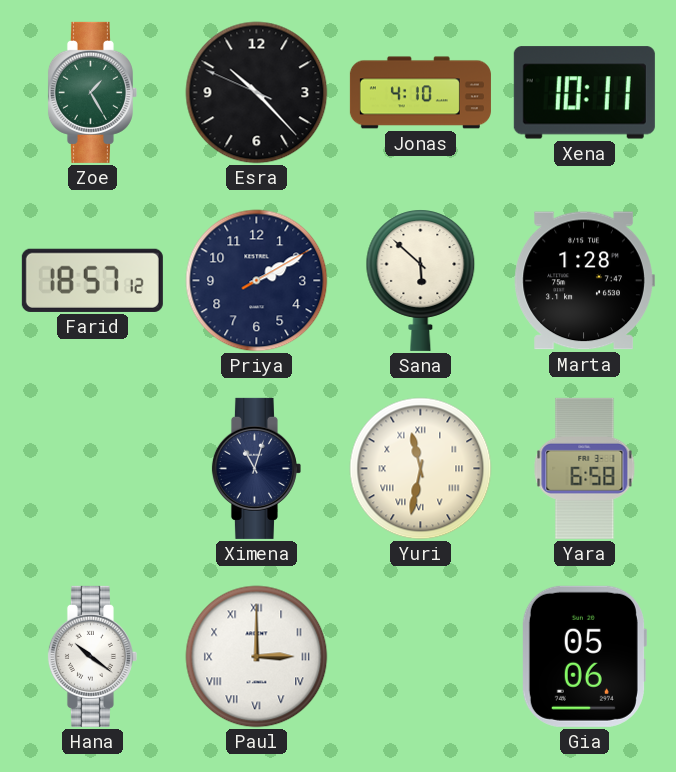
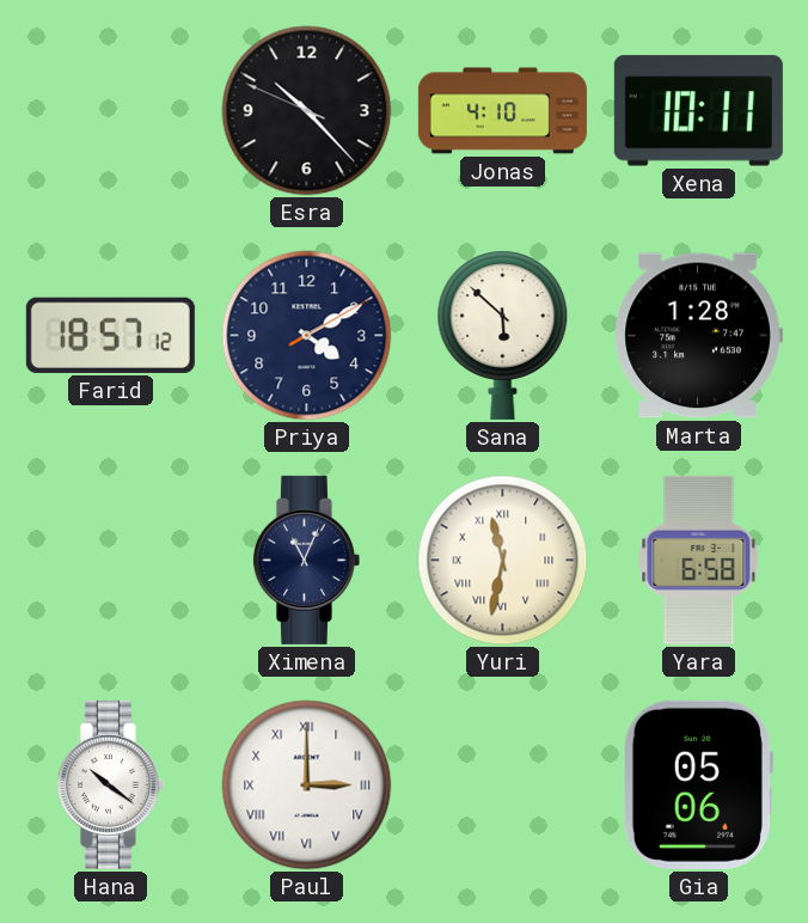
Zoe: 1:25 -> none (92, 92)
Priya: 2:10 -> 4:10 (307, 336)
Ximena: 11:03 -> 11:04 (306, 560)
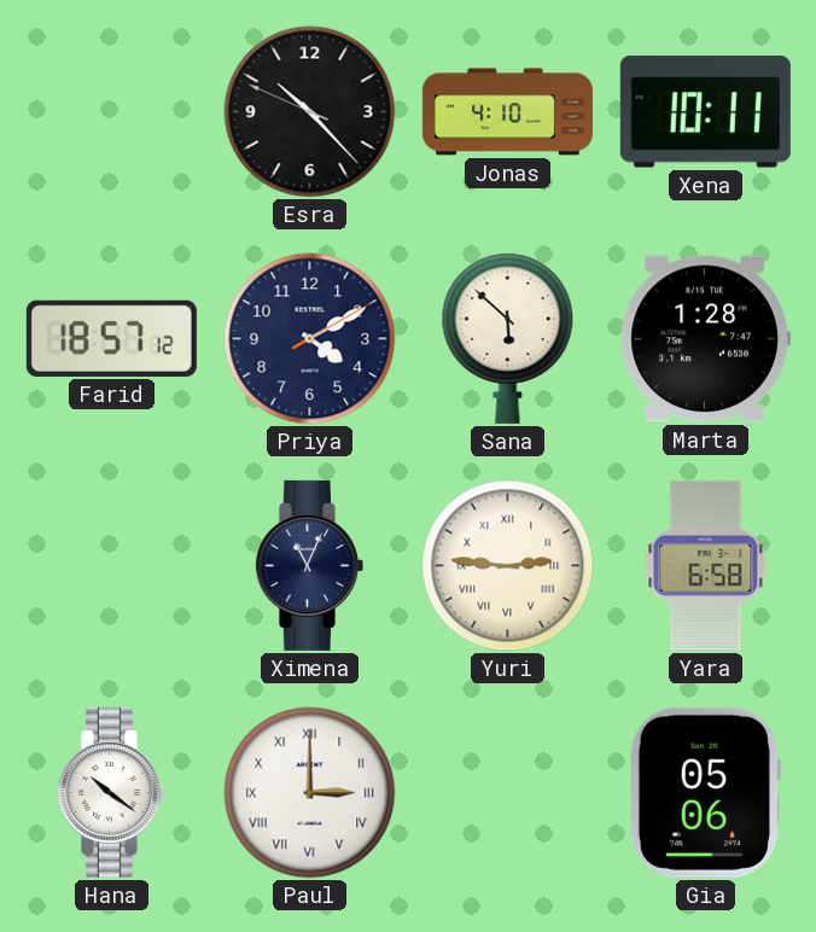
Yuri: 11:32 -> 2:46 (508, 566)
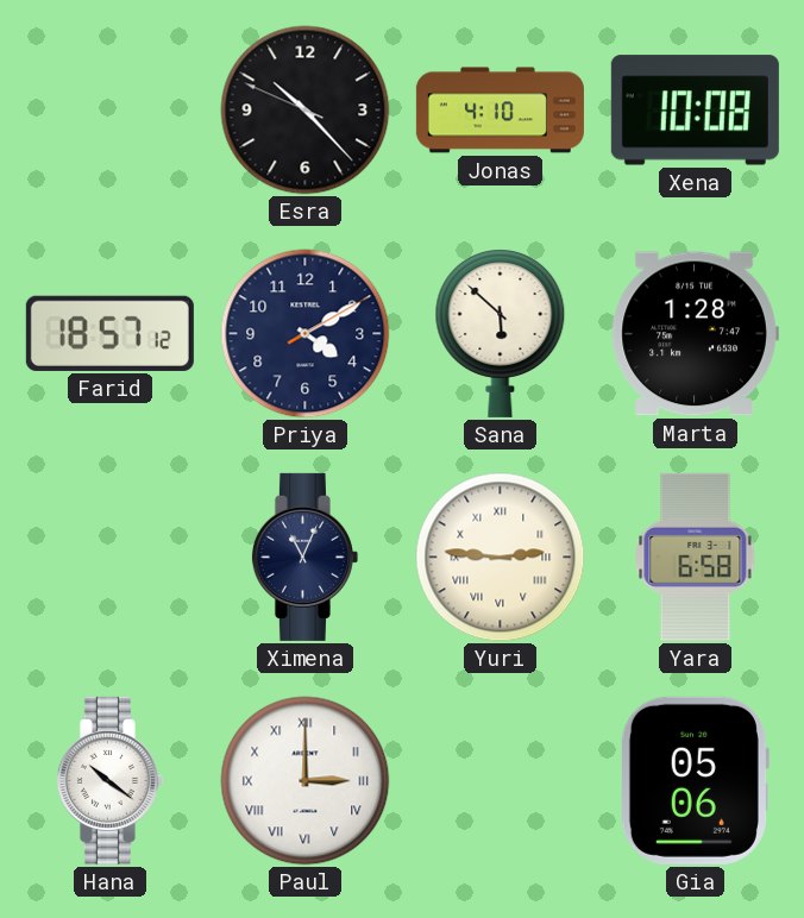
Xena: 10:11 -> 10:08 (695, 111)
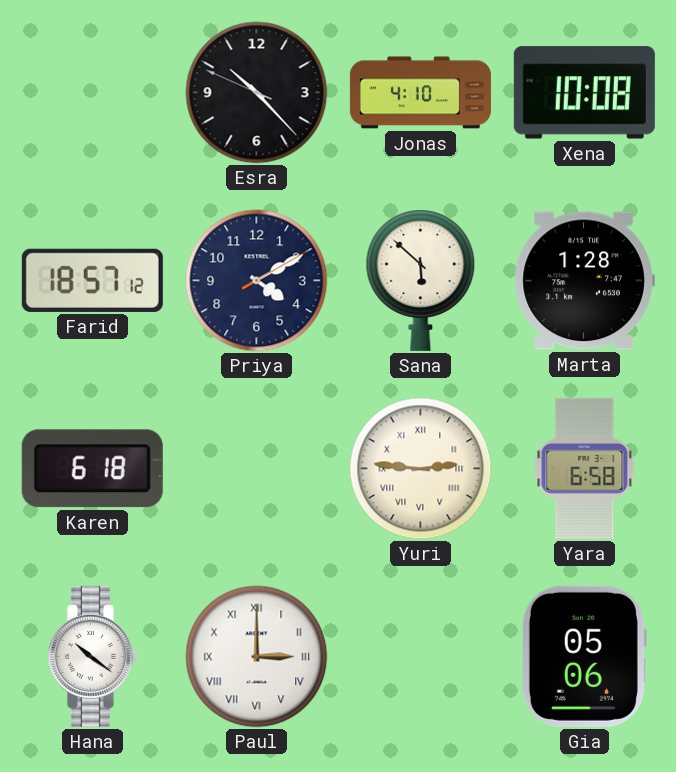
Karen: none -> 6:18 (92, 469)
Ximena: 11:04 -> none (304, 557)
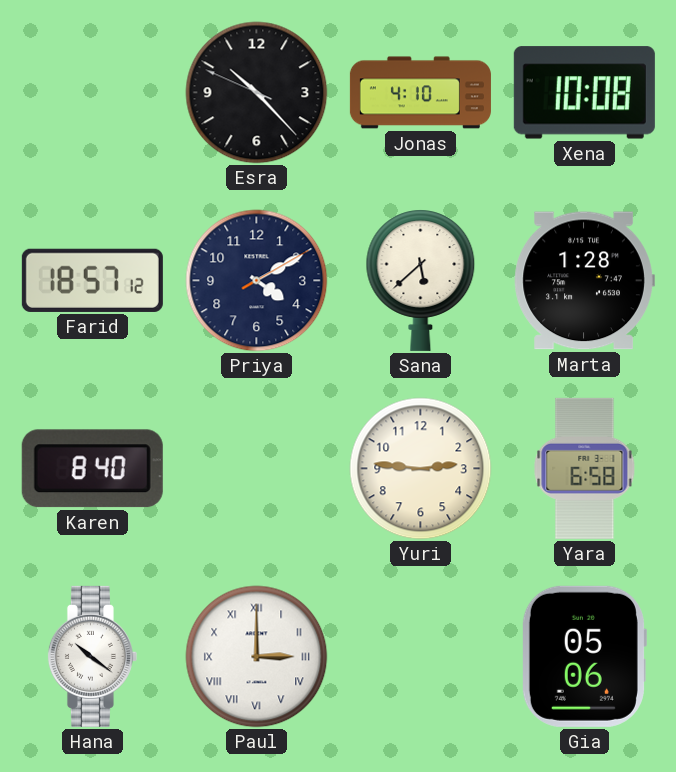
Sana: 5:52 -> 5:38 (421, 280)
Karen: 6:18 -> 8:40 (92, 469)
Yuri numerals: Roman -> Arabic (421, 469)
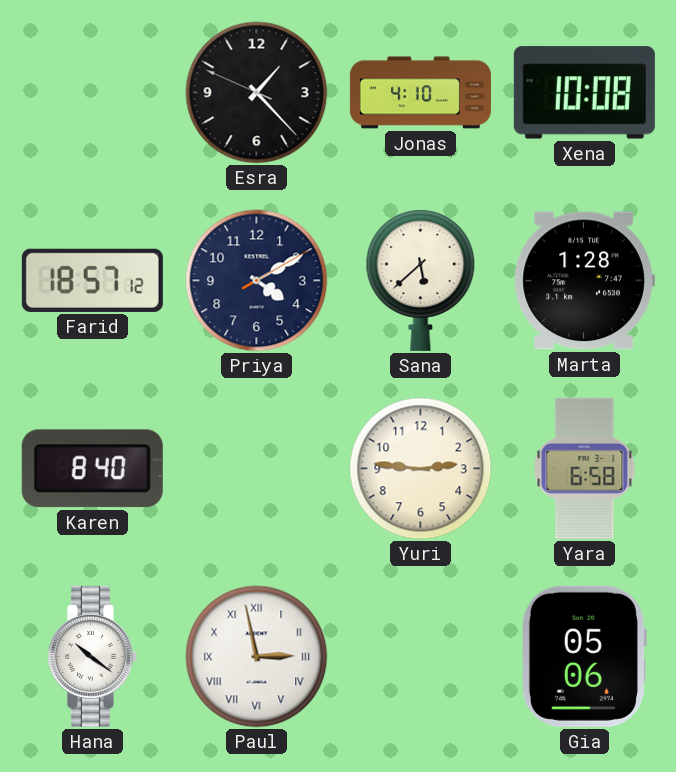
Esra: 10:22 -> 1:22 (257, 93)
Paul: 3:00 -> 2:58 (257, 657)
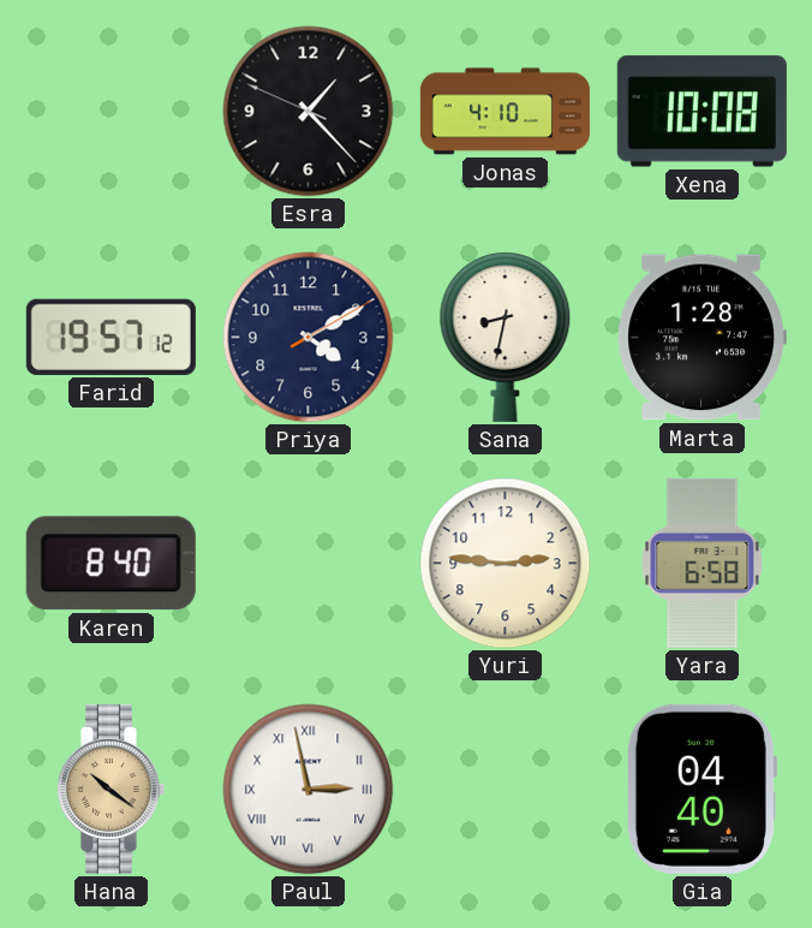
Farid: 18:57 -> 19:57 (111, 337)
Sana: 5:38 -> 8:32 (506, 337)
Hana dial: white -> champagne (111, 789)
Gia: 05:06 -> 04:40 (701, 789)
